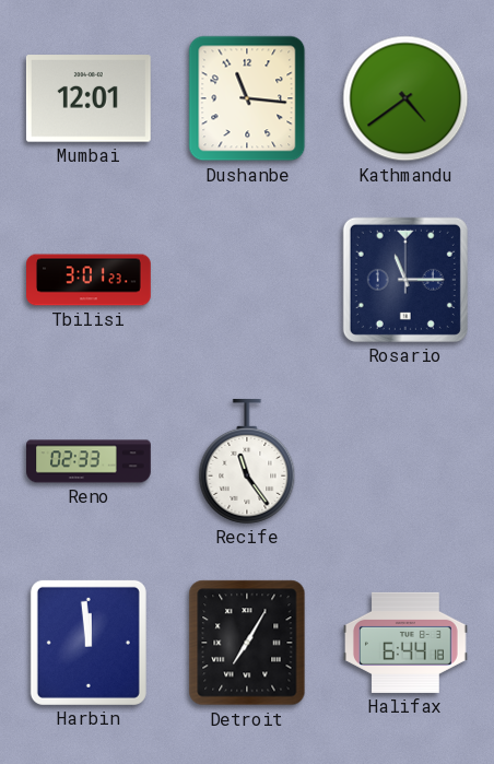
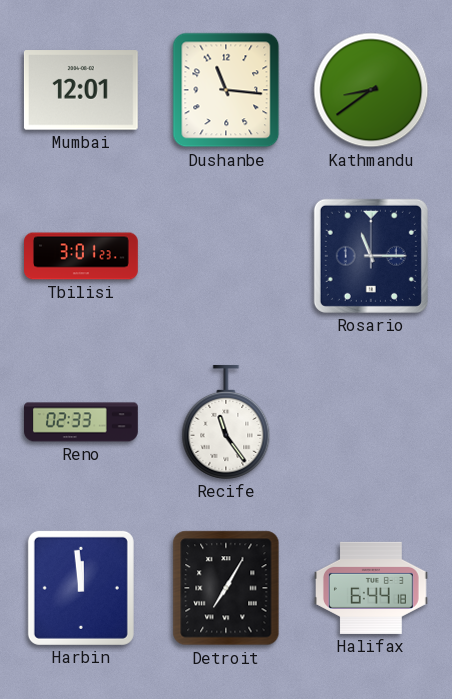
Kathmandu: 4:39 -> 8:39 (371, 90)
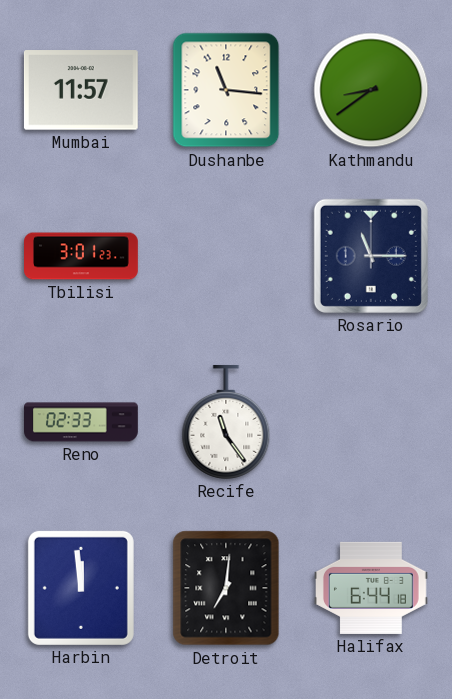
Mumbai: 12:01 -> 11:57 (81, 90)
Detroit: 7:05 -> 7:01 (226, 588)
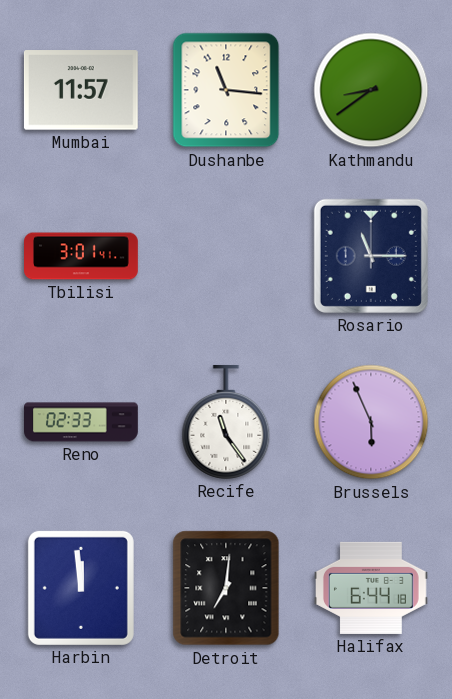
Tbilisi: 3:01:23 -> 3:01:41 (81, 256)
Brussels: none -> 5:56 (371, 422)
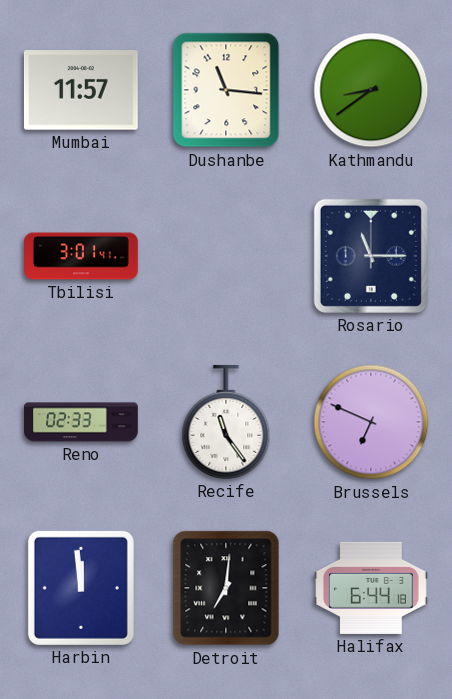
Brussels: 5:56 -> 6:49 (371, 422)
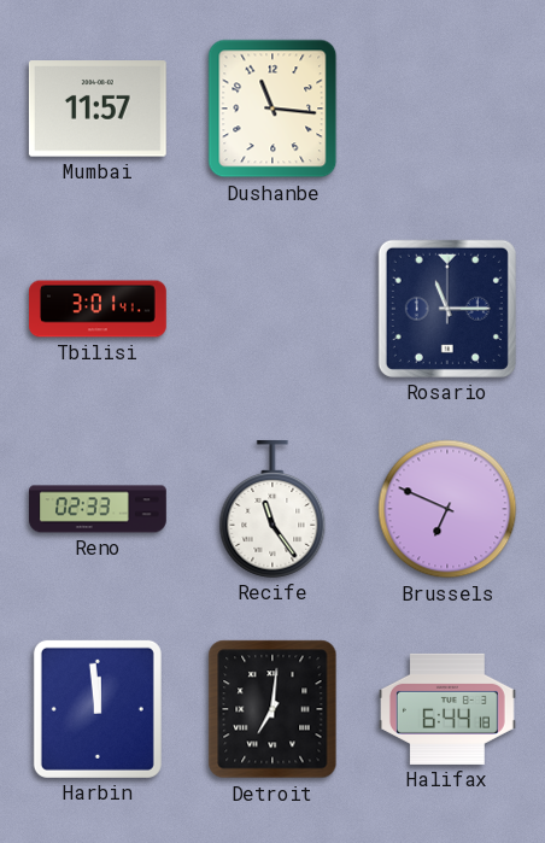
Kathmandu: 8:39 -> none (371, 90)
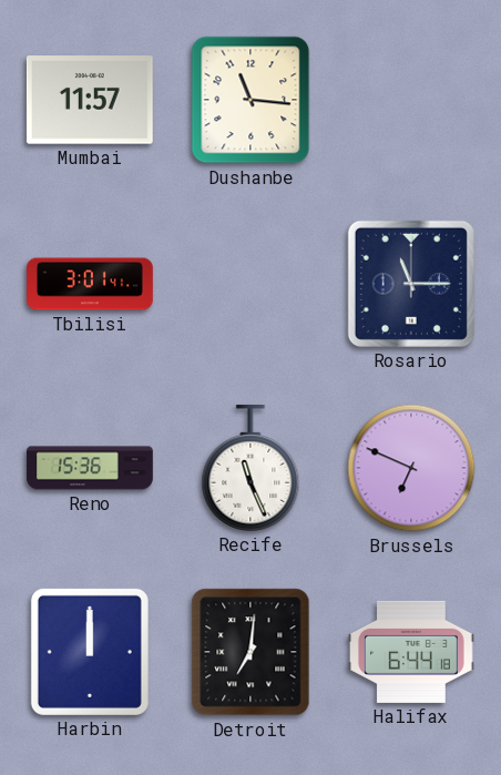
Reno: 02:33 -> 15:36 (91, 468)
Recife: 11:24 -> 11:26 (250, 468)
Harbin: 11:59 -> 12:00 (90, 652)
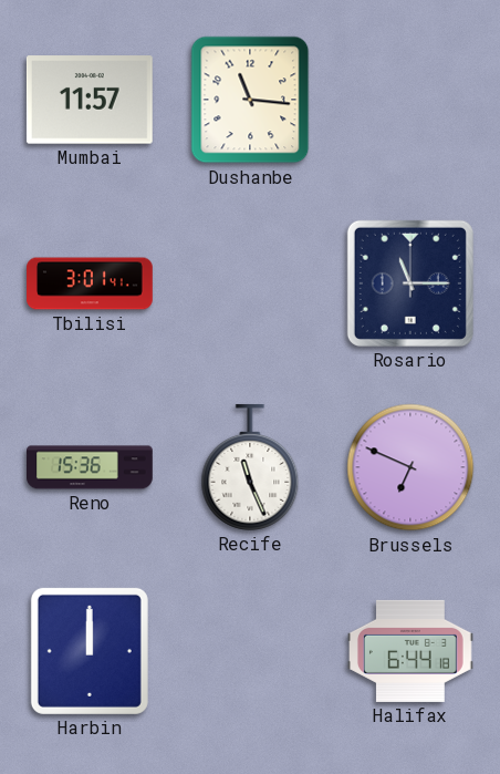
Detroit: 7:01 -> none (250, 652)
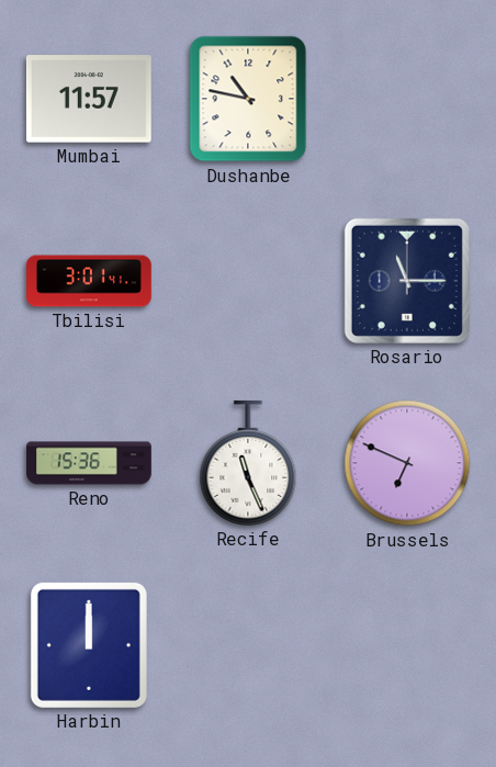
Dushanbe: 11:16 -> 10:47 (248, 99)
Halifax: 6:44 -> none (412, 651)
